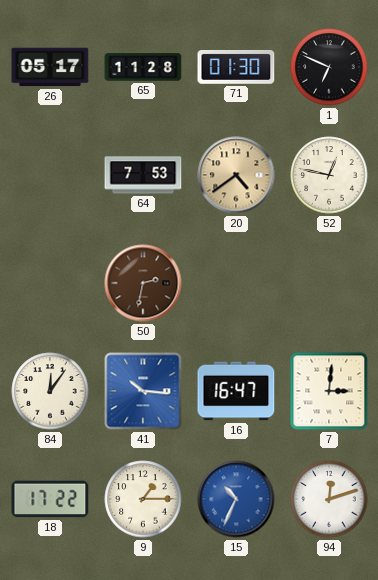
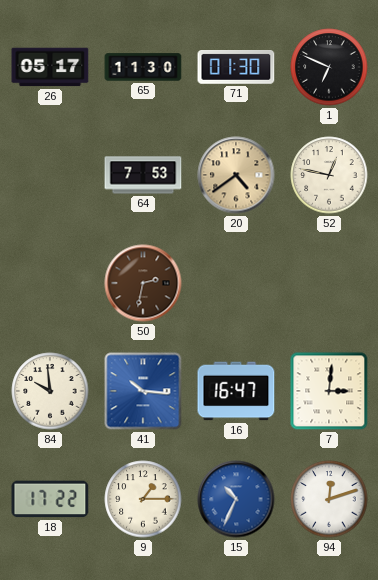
65: 11:28 -> 11:30 (143, 67)
84: 12:06 -> 9:59 (50, 391)
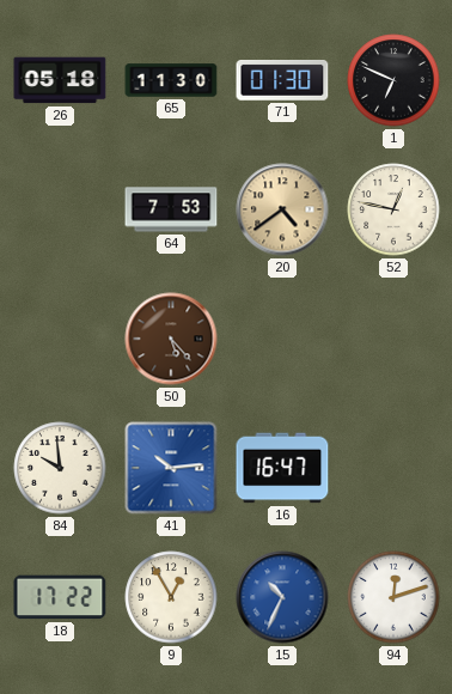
26: 05:17 -> 05:18 (60, 80)
50: 2:32 -> 5:23 (171, 339)
41: 10:16 -> 10:14 (171, 468)
7: 3:01 -> none (329, 391)
9: 1:15 -> 12:55 (171, 597)
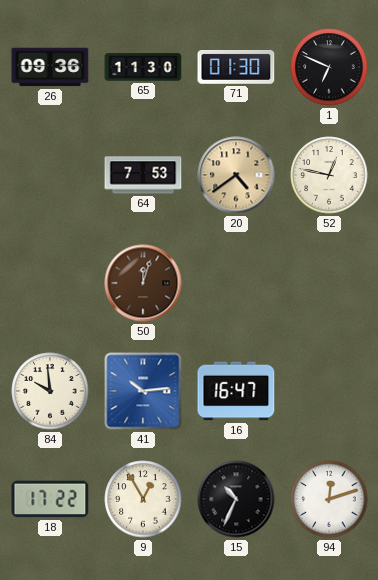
26: 05:18 -> 09:36 (50, 67)
50: 5:23 -> 12:03 (143, 283)
15 dial: blue -> black (236, 499)
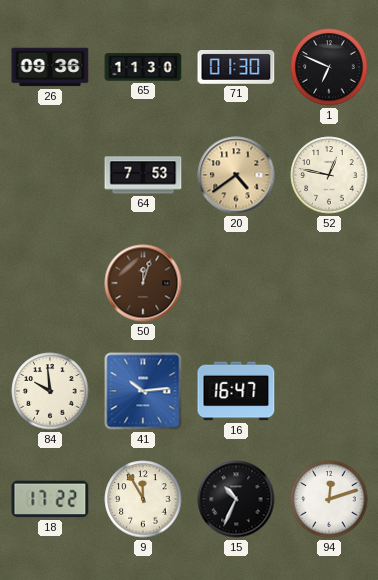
9: 12:55 -> 11:55 (143, 499)
